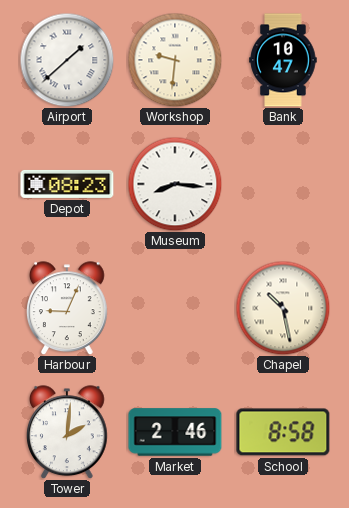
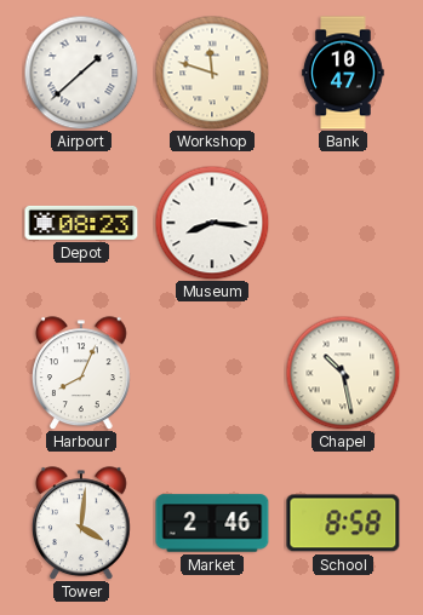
Workshop: 9:31 -> 11:48 (212, 73)
Harbour: 9:04 -> 8:04 (82, 373)
Tower: 2:01 -> 4:01 (82, 523)
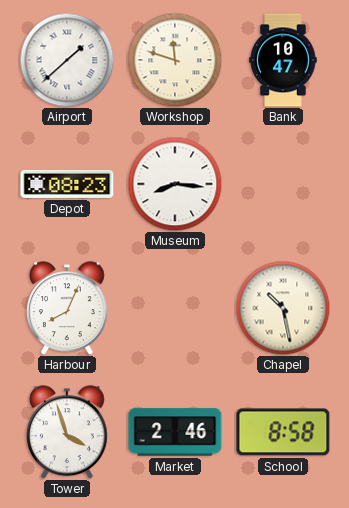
Tower: 4:01 -> 3:57 (68, 432)
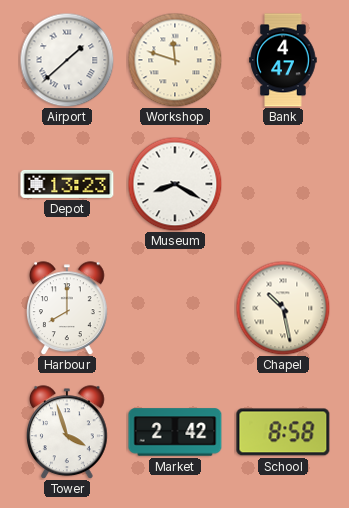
Bank: 10:47 -> 4:47 (283, 60)
Depot: 08:23 -> 13:23 (67, 184)
Museum: 8:16 -> 8:20 (175, 184)
Harbour: 8:04 -> 8:00 (68, 308)
Market: 2:46 -> 2:42 (175, 432)
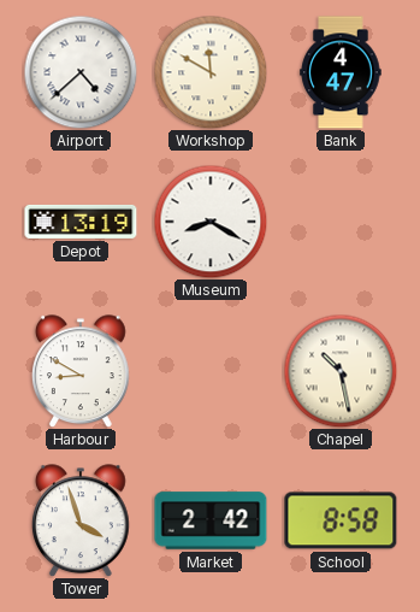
Airport: 1:38 -> 4:38 (81, 72)
Workshop: 11:48 -> 11:50 (211, 72)
Depot: 13:23 -> 13:19 (81, 222)
Harbour: 8:00 -> 8:50 (82, 371)
